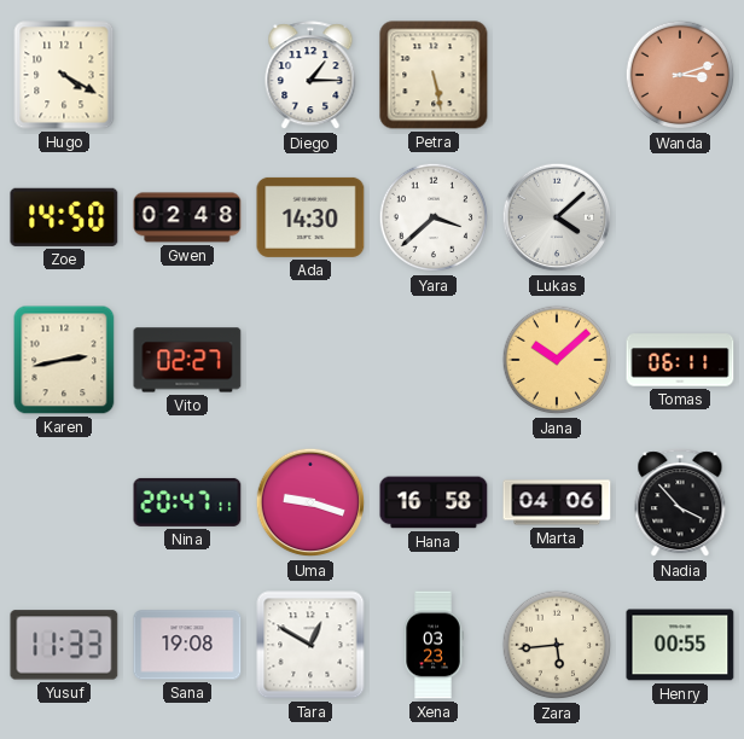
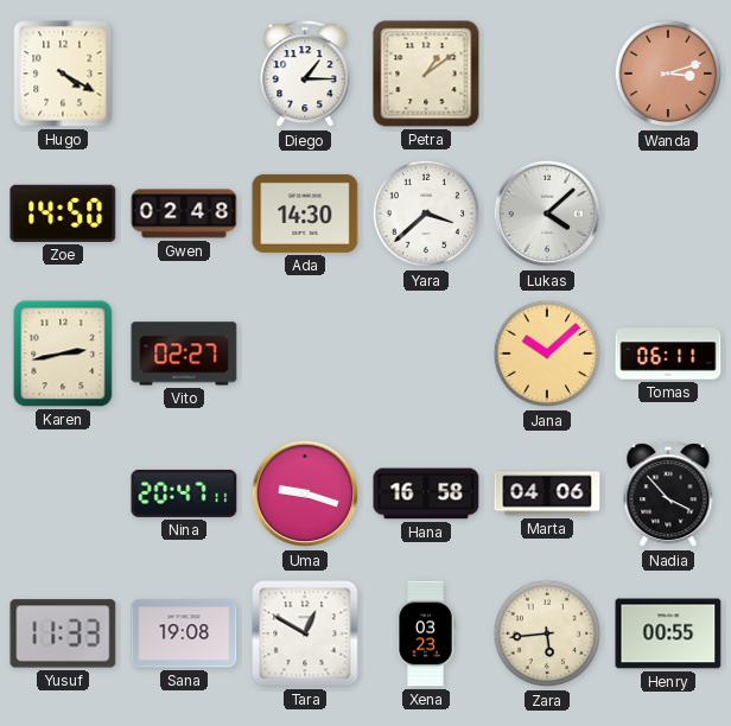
Petra: 5:28 -> 1:09 (426, 74)
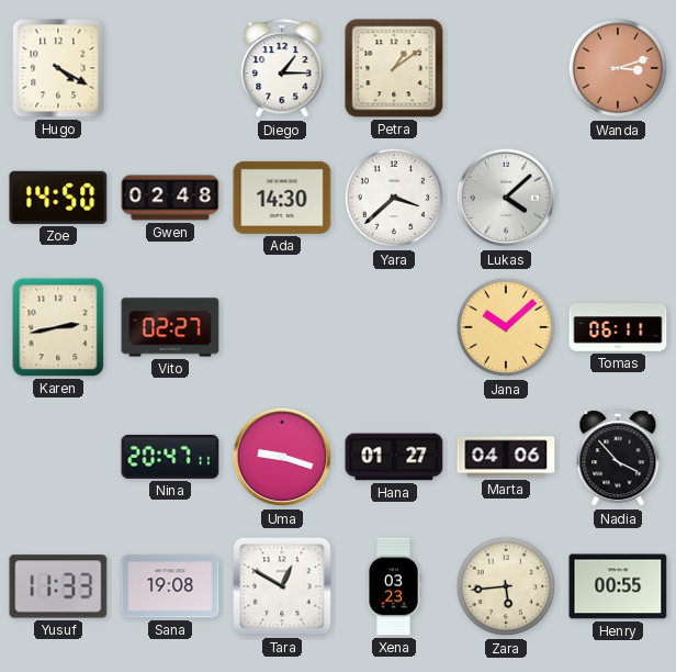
Hana: 16:58 -> 01:27 (394, 457)
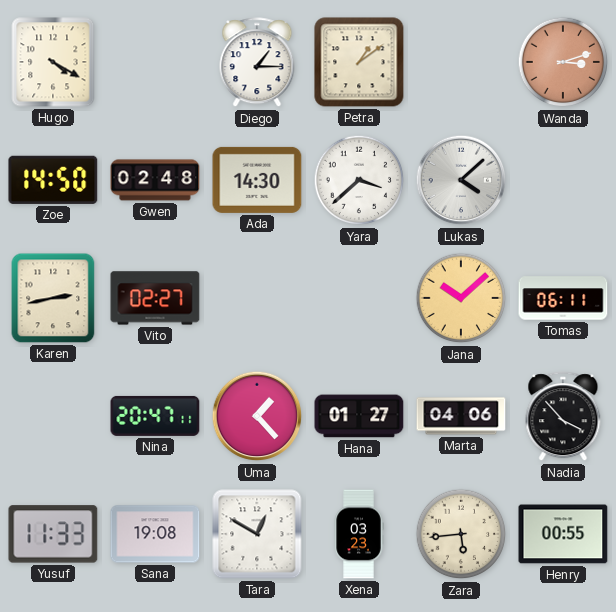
Uma: 9:18 -> 1:23 (257, 416)
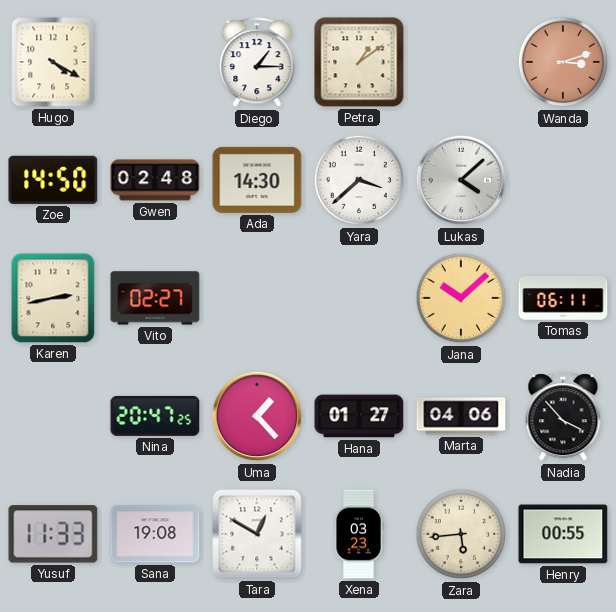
Nina: 20:47:11 -> 20:47:25 (155, 416)
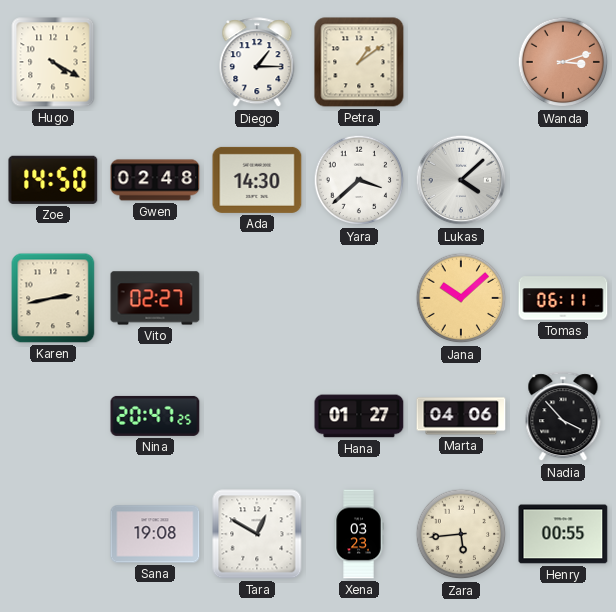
Uma: 1:23 -> none (257, 416)
Yusuf: 11:33 -> none (53, 534)
